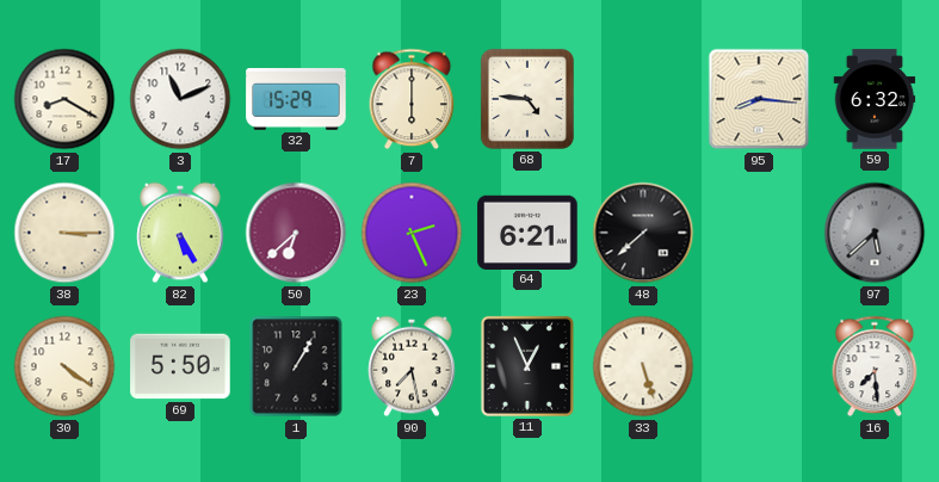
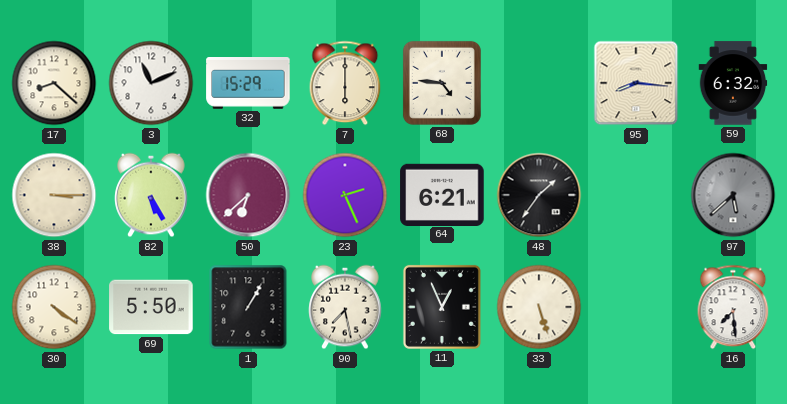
17: 8:20 -> 8:22 (54, 83)
48: 7:38 -> 1:36 (539, 195)
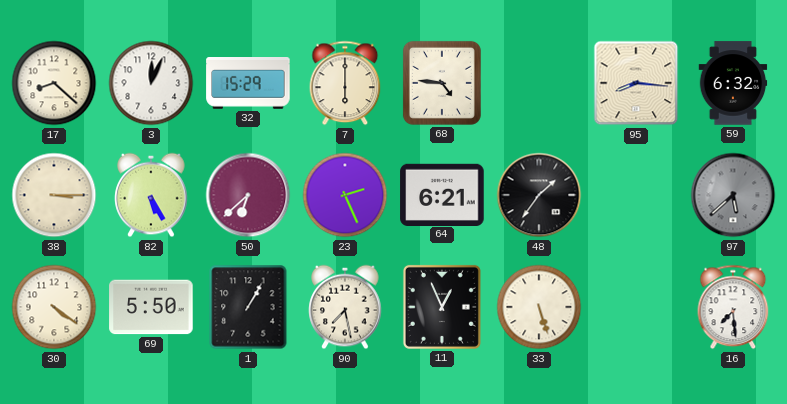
3: 11:11 -> 12:04 (151, 83)
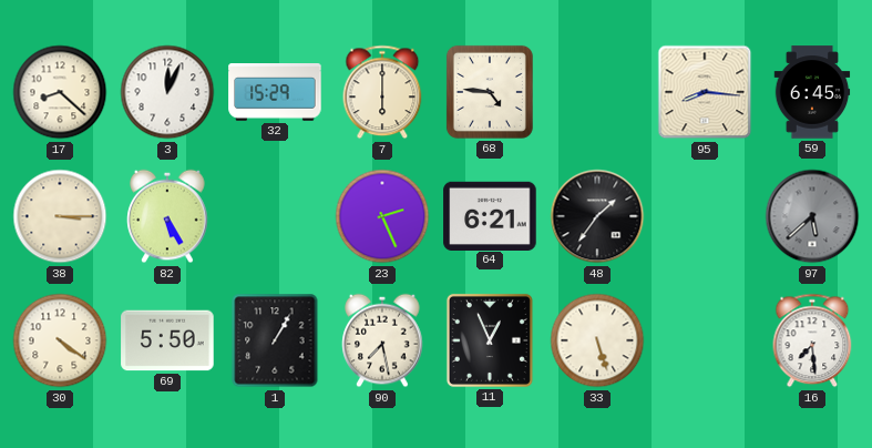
59: 6:32 -> 6:45 (812, 92)
50: 6:38 -> none (248, 195)
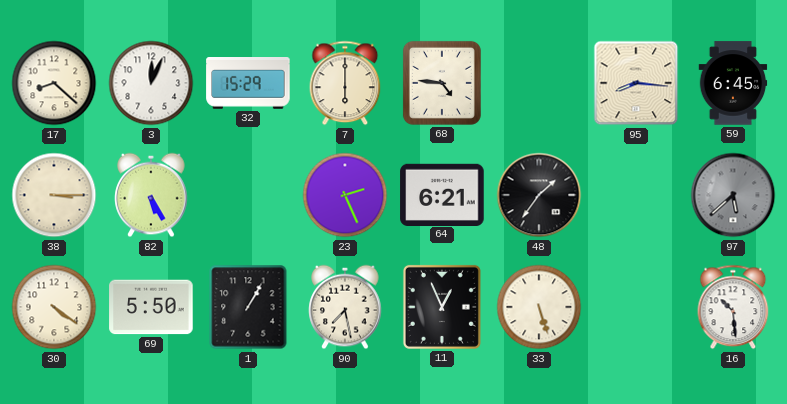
16: 7:29 -> 10:29 (733, 307)
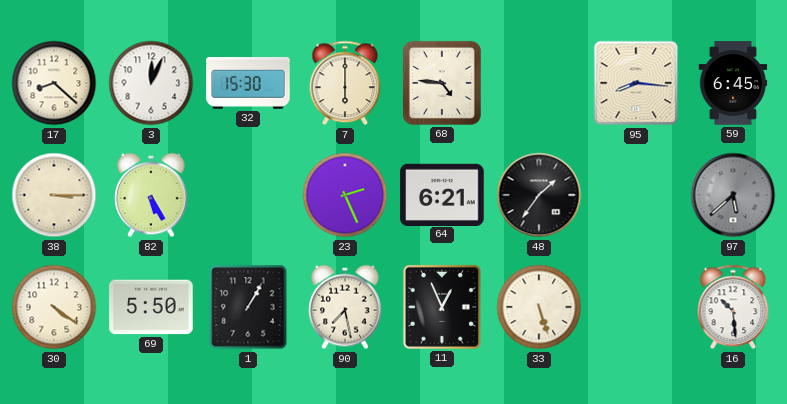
32: 15:29 -> 15:30 (248, 84)
